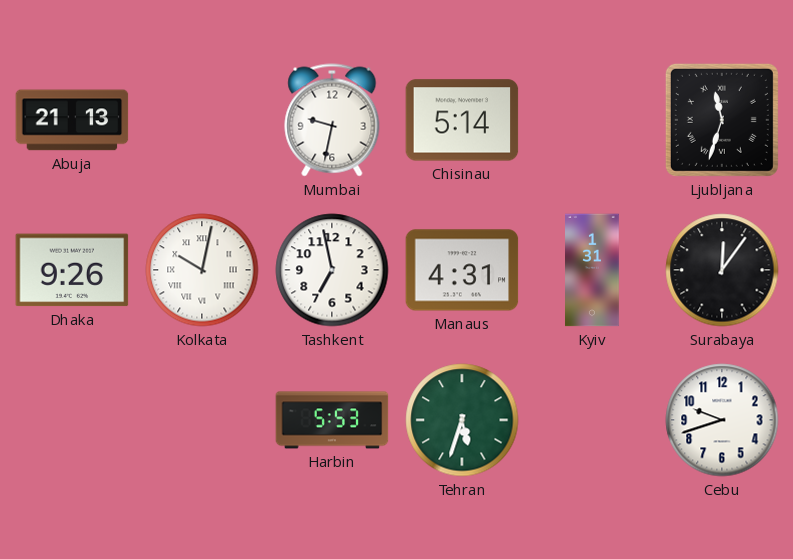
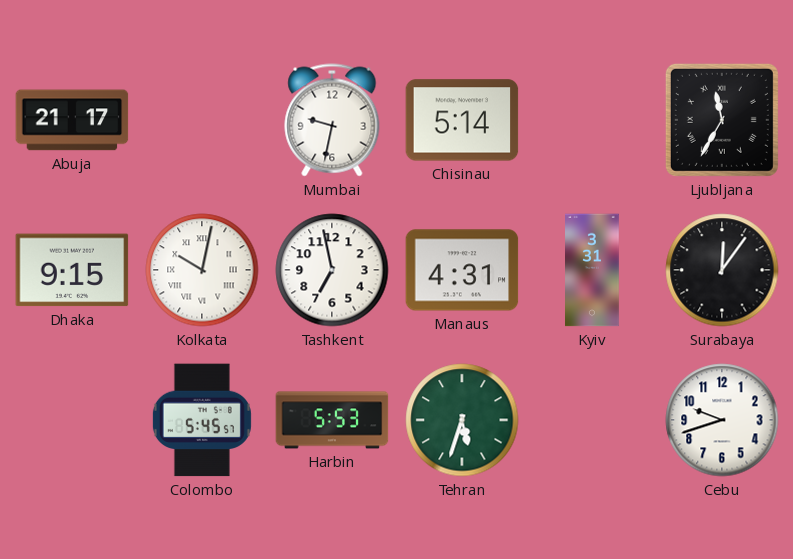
Abuja: 21:13 -> 21:17 (72, 120)
Ljubljana: 11:33 -> 11:35 (722, 120)
Dhaka: 9:26 -> 9:15 (72, 270)
Kyiv: 1:31 -> 3:31 (593, 270)
Colombo: none -> 5:45 (202, 420)
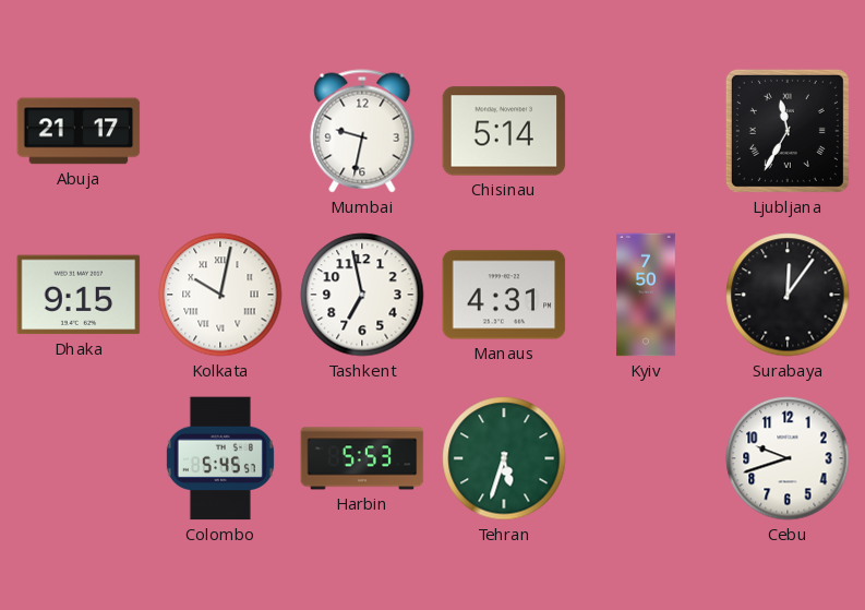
Kyiv: 3:31 -> 7:50 (647, 295)
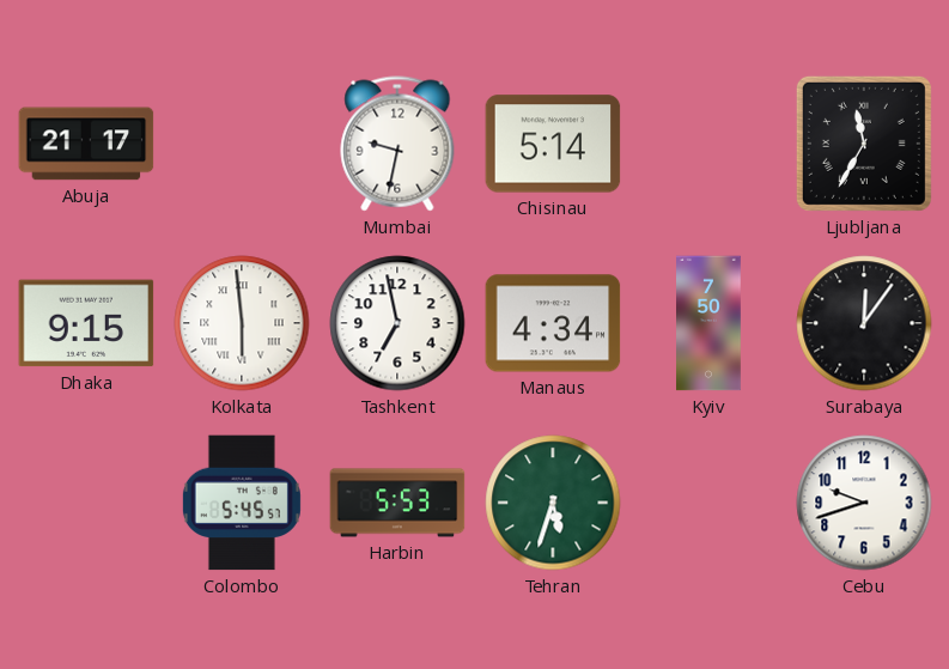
Kolkata: 10:02 -> 5:59 (242, 323)
Manaus: 4:31 -> 4:34 (553, 323)
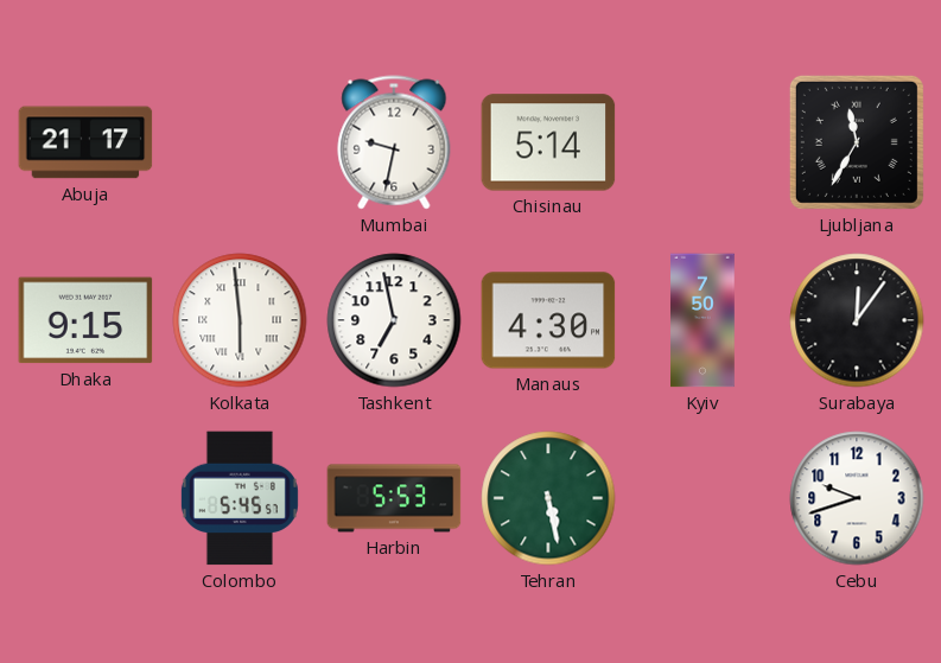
Manaus: 4:34 -> 4:30 (548, 320)
Tehran: 5:33 -> 5:28 (548, 498)
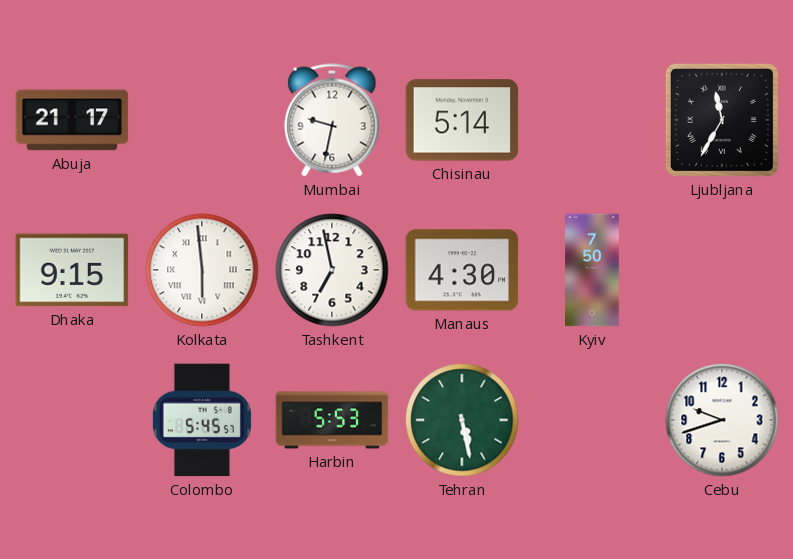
Surabaya: 12:06 -> none (857, 320)
